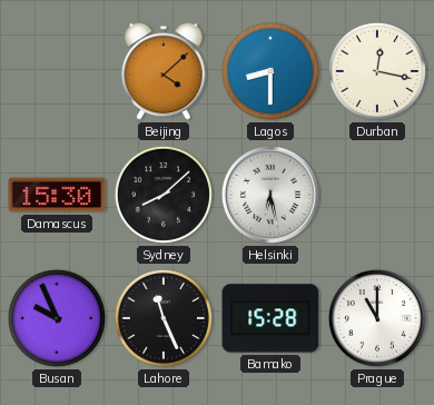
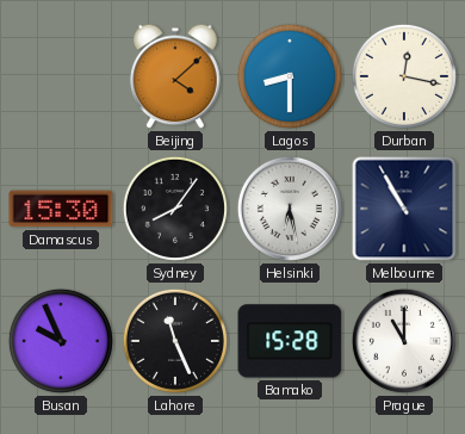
Sydney: 8:08 -> 8:06 (175, 209)
Melbourne: none -> 10:55 (404, 209)
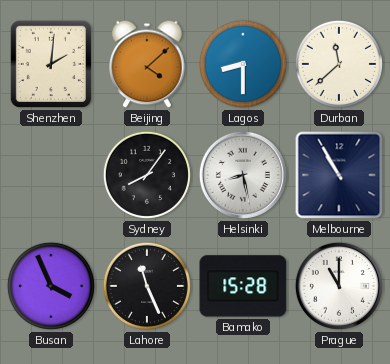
Shenzhen: none -> 2:01 (51, 64)
Durban: 12:17 -> 11:38 (339, 64)
Damascus: 15:30 -> none (61, 209)
Helsinki: 6:28 -> 8:28 (243, 175)
Busan: 9:56 -> 3:56 (51, 286)
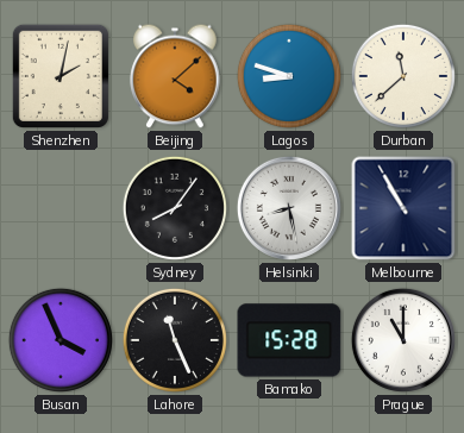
Shenzhen: 2:01 -> 2:02 (61, 76)
Lagos: 8:30 -> 8:48 (289, 76)
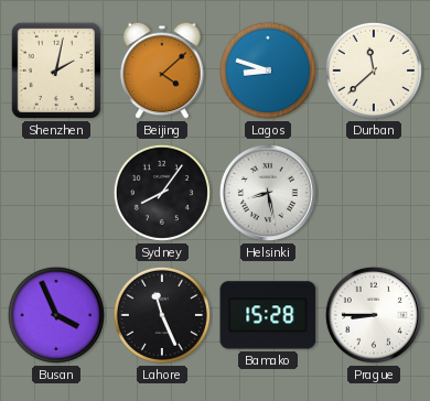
Melbourne: 10:55 -> none (403, 208)
Prague: 11:00 -> 8:45 (374, 315)
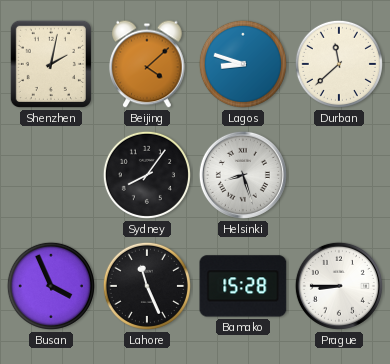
Helsinki: 8:28 -> 8:27 (243, 175)
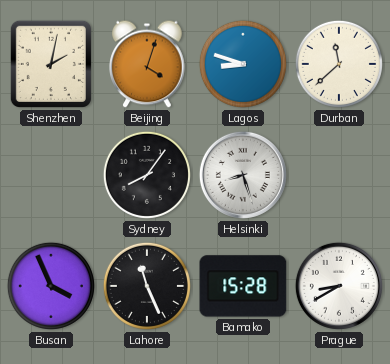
Beijing: 4:08 -> 4:03 (147, 64)
Prague: 8:45 -> 8:40 (339, 286)
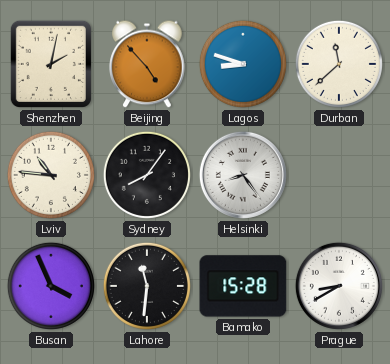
Beijing: 4:03 -> 4:53 (147, 64)
Lviv: none -> 10:46 (51, 175)
Helsinki: 8:27 -> 8:24 (243, 175)
Lahore: 11:26 -> 11:31 (147, 286)
